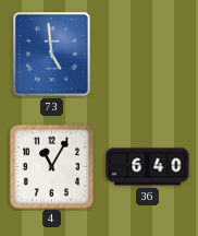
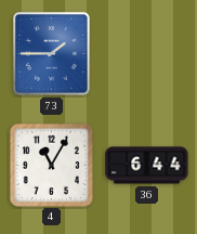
73: 4:59 -> 1:45 (52, 54)
36: 6:40 -> 6:44 (147, 166)
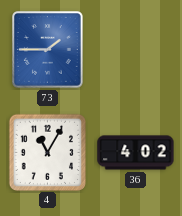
36: 6:44 -> 4:02 (136, 153)
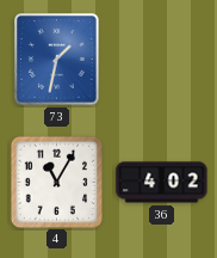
73: 1:45 -> 1:32 (57, 60)
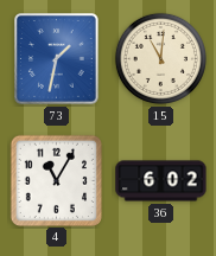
15: none -> 11:01 (160, 58)
36: 4:02 -> 6:02 (161, 181)
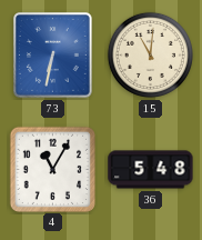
73: 1:32 -> 6:32 (53, 56)
36: 6:02 -> 5:48 (151, 170)
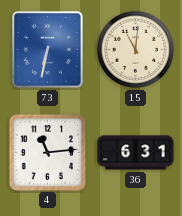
4: 11:05 -> 11:14 (47, 152)
36: 5:48 -> 6:31 (136, 153)
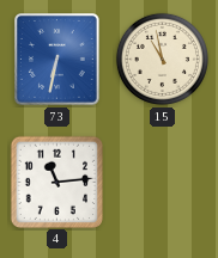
15: 11:01 -> 10:58 (162, 59)
36: 6:31 -> none (136, 153)
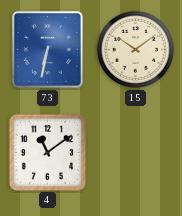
15: 10:58 -> 10:09 (135, 49)
4: 11:14 -> 11:09 (47, 152)
